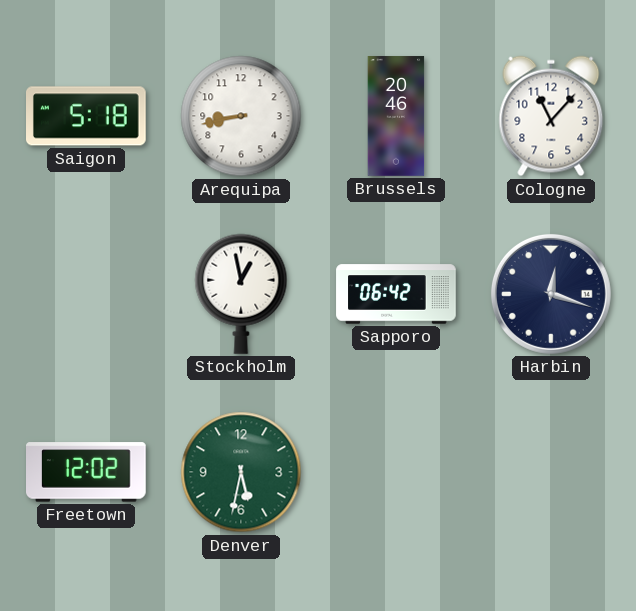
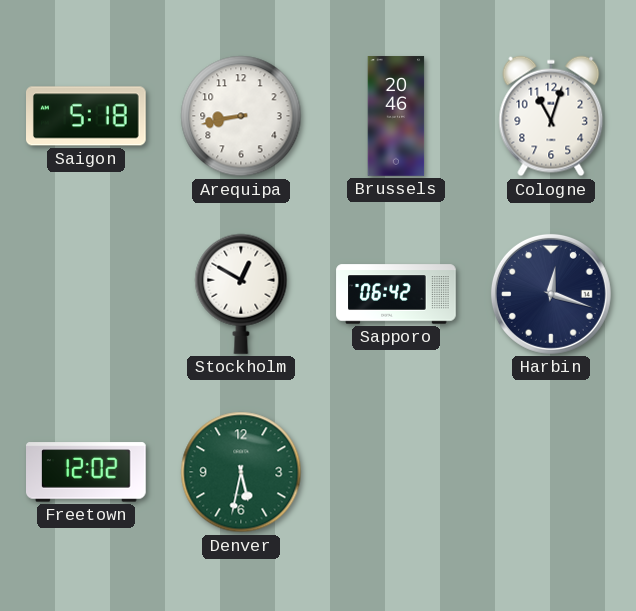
Cologne: 11:07 -> 11:03 (551, 116)
Stockholm: 12:58 -> 12:50 (241, 294)
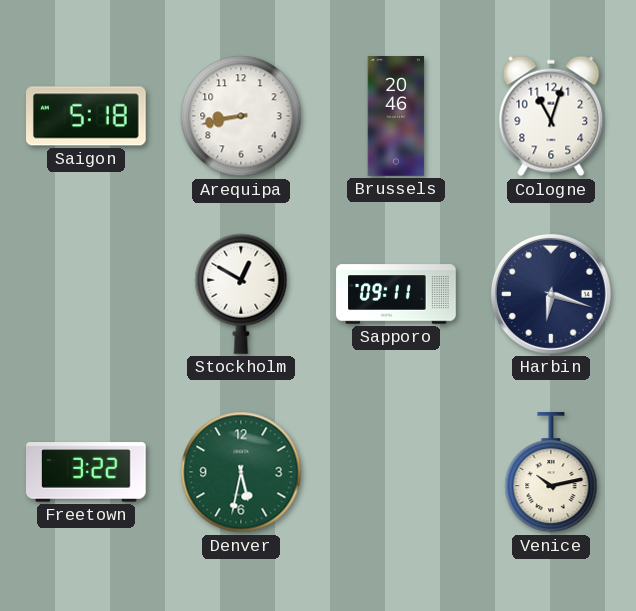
Sapporo: 06:42 -> 09:11 (396, 294)
Harbin: 12:18 -> 6:18 (551, 294)
Freetown: 12:02 -> 3:22 (87, 472)
Venice: none -> 10:13 (551, 473)
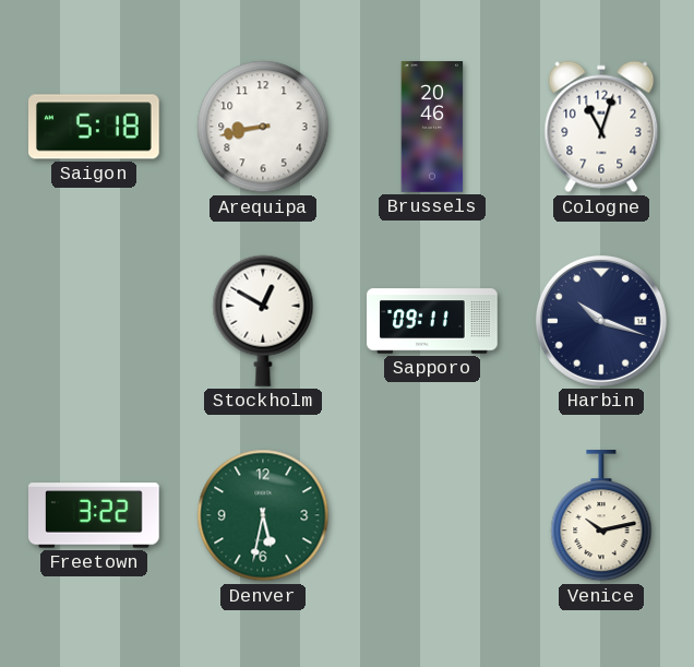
Harbin: 6:18 -> 10:18 (601, 321)
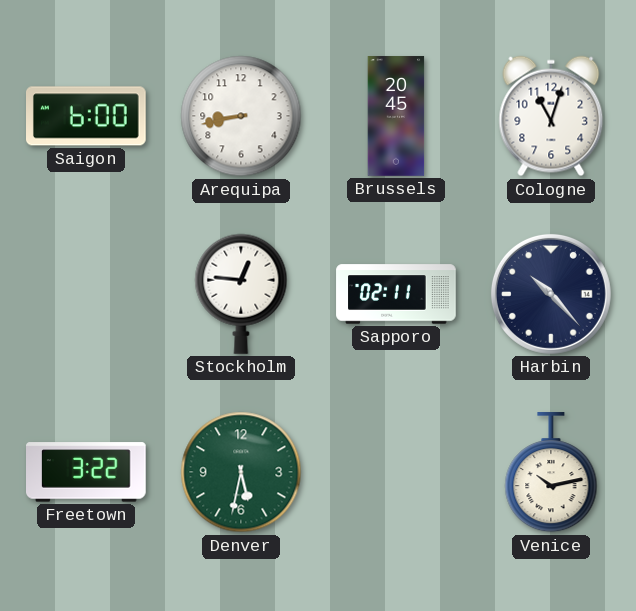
Saigon: 5:18 -> 6:00 (87, 116)
Brussels: 20:46 -> 20:45 (396, 116)
Stockholm: 12:50 -> 12:46 (241, 294)
Sapporo: 09:11 -> 02:11 (396, 294)
Harbin: 10:18 -> 10:23 (551, 294)
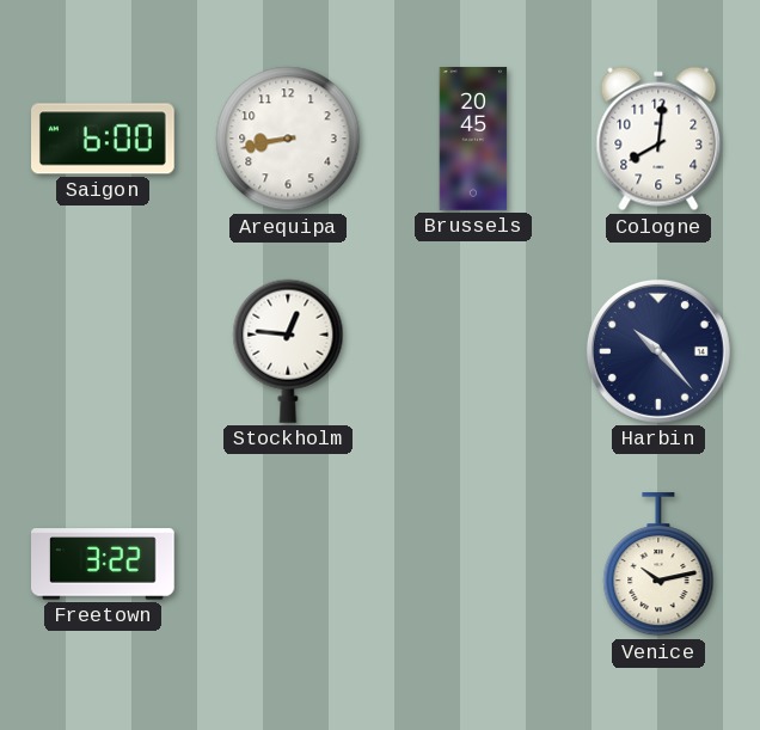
Cologne: 11:03 -> 8:01 (658, 139)
Sapporo: 02:11 -> none (396, 294)
Denver: 5:32 -> none (241, 472)
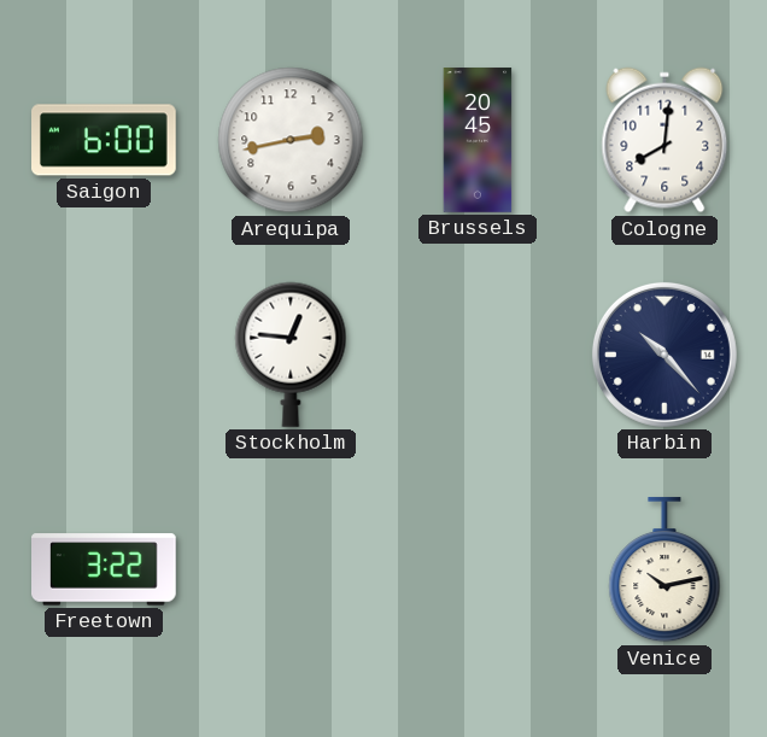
Arequipa: 8:43 -> 2:43 (291, 140)
